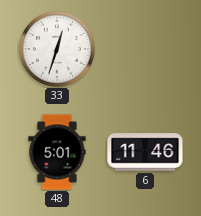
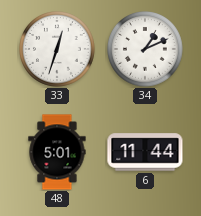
34: none -> 1:11 (146, 50)
6: 11:46 -> 11:44 (145, 152)
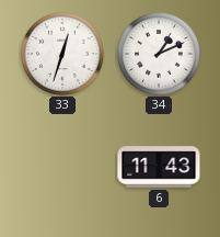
48: 5:01 -> none (57, 152)
6: 11:44 -> 11:43 (159, 167)
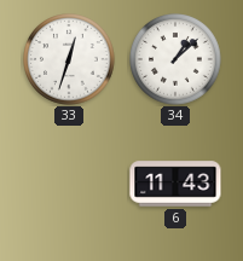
34: 1:11 -> 1:08 (177, 60)
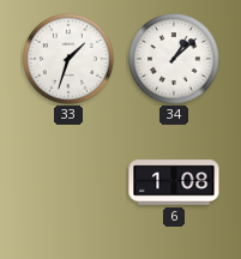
33: 12:33 -> 1:33 (70, 60)
6: 11:43 -> 1:08 (174, 182)
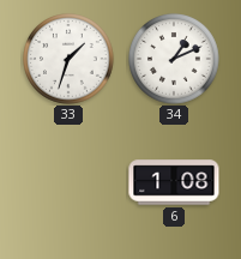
34: 1:08 -> 1:11 (175, 60)
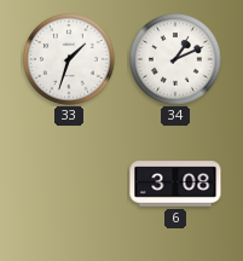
6: 1:08 -> 3:08 (175, 184)
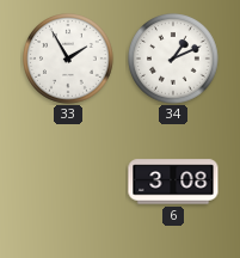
33: 1:33 -> 1:55 (69, 60)
